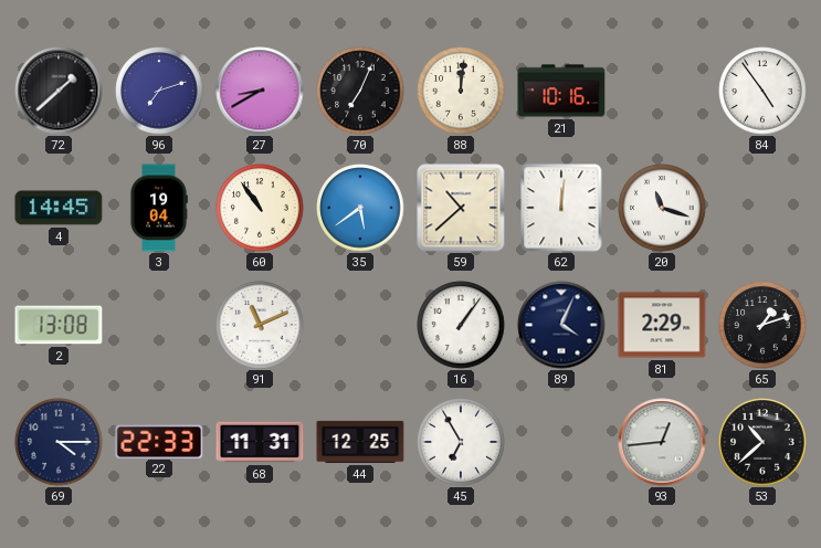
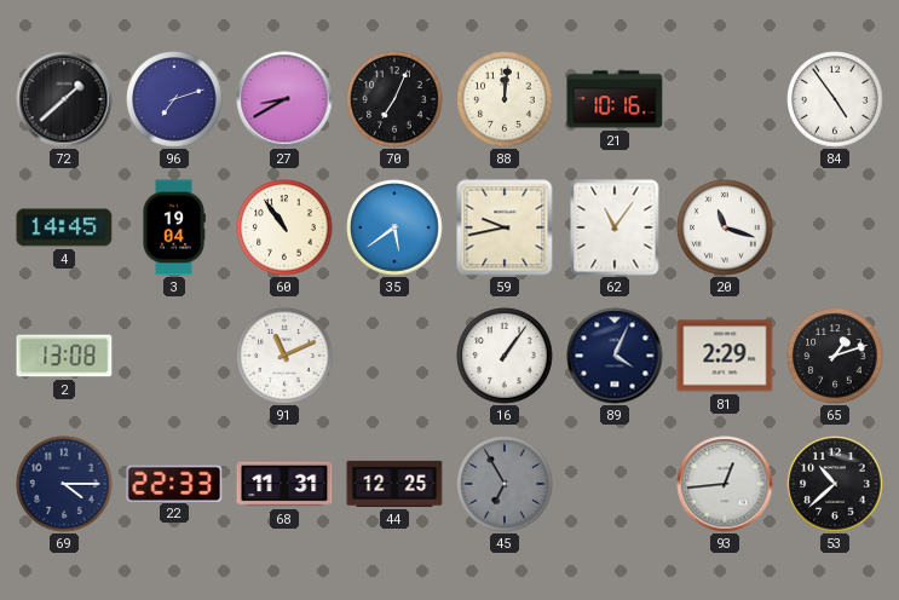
59: 10:38 -> 9:43 (505, 227)
62: 12:01 -> 11:06 (615, 227)
45 dial: white -> grey (505, 484)
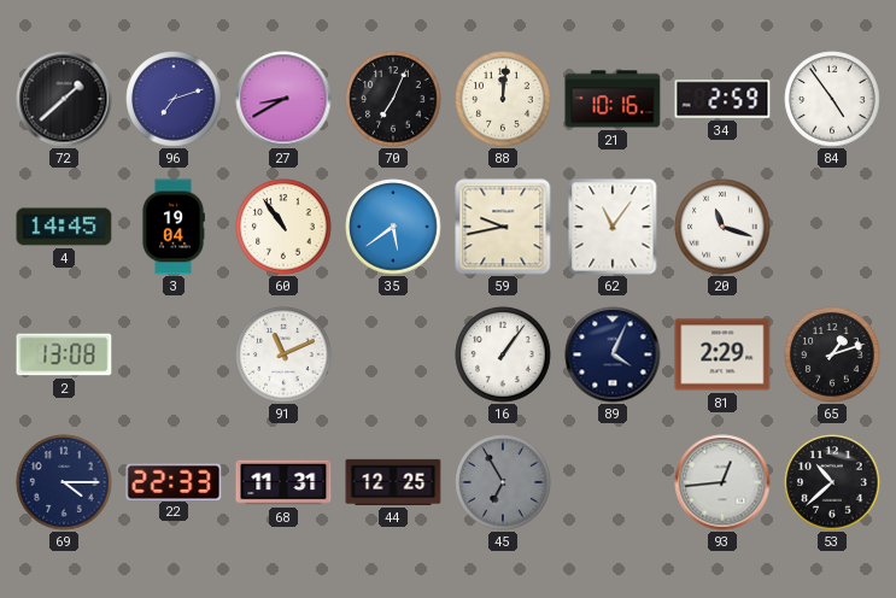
34: none -> 2:59 (722, 99)
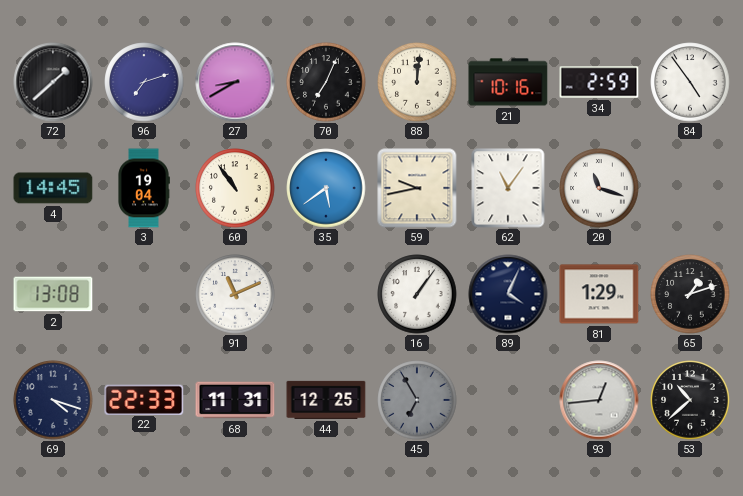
81: 2:29 -> 1:29 (599, 294)
69: 4:15 -> 4:18 (53, 400)
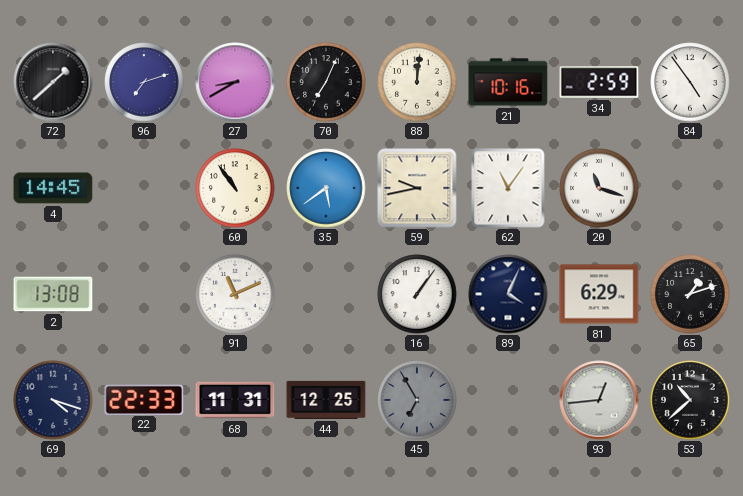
3: 19:04 -> none (144, 188)
81: 1:29 -> 6:29 (599, 294)
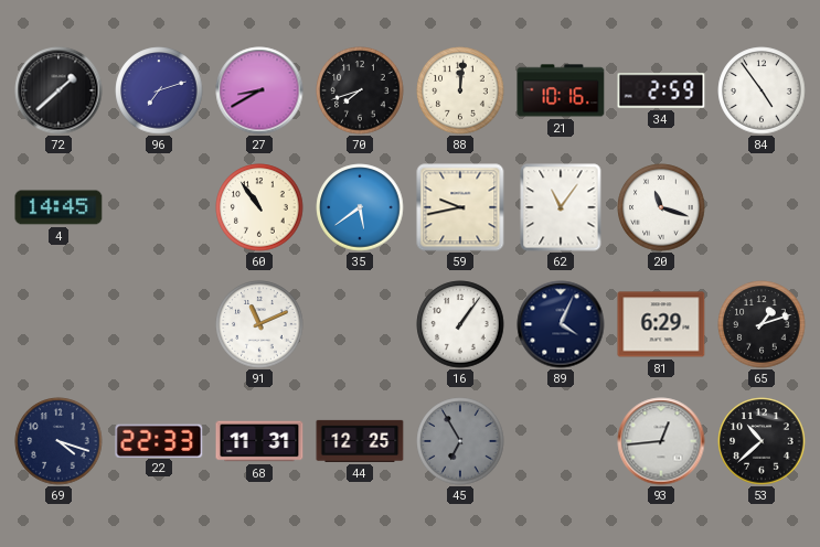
70: 7:04 -> 7:42 (360, 90)
2: 13:08 -> none (53, 294)
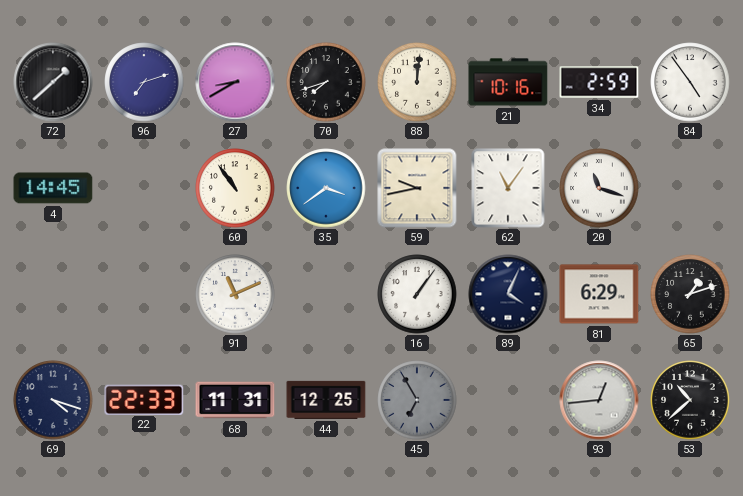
35: 5:39 -> 3:39 (326, 188)
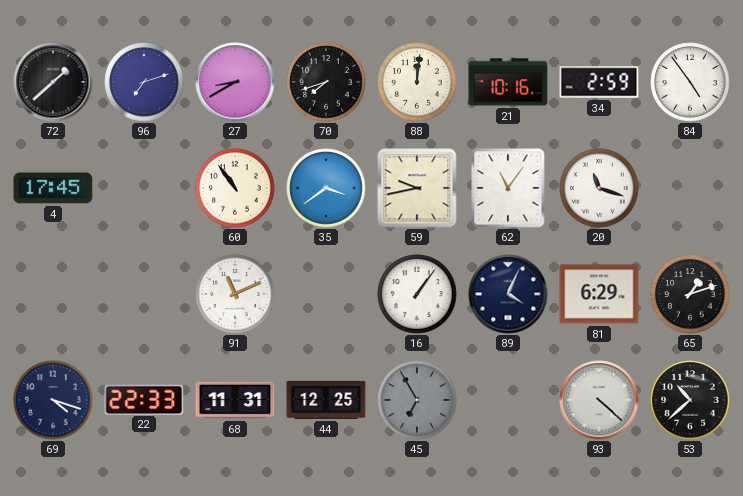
4: 14:45 -> 17:45 (53, 188)
93: 12:44 -> 4:22 (599, 400)
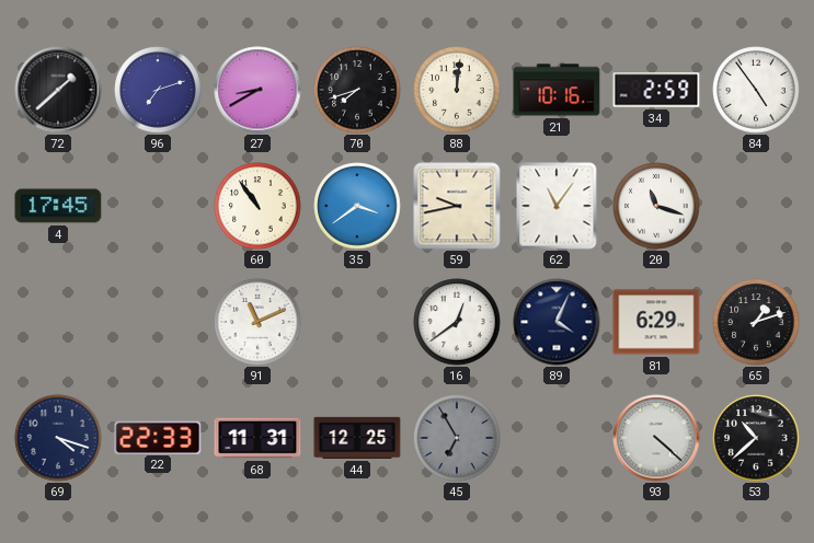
16: 1:06 -> 12:39 (457, 322)
